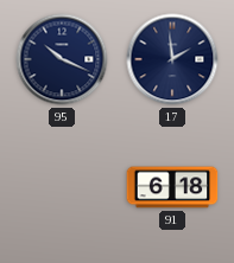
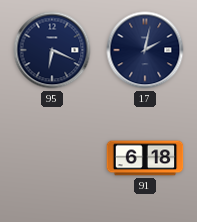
95: 10:19 -> 6:19 (52, 50)
17: 1:59 -> 2:02 (145, 50)
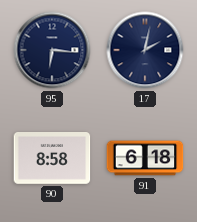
95: 6:19 -> 6:16 (52, 50)
90: none -> 8:58 (52, 159)
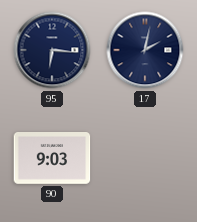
90: 8:58 -> 9:03 (52, 159)
91: 6:18 -> none (145, 158)
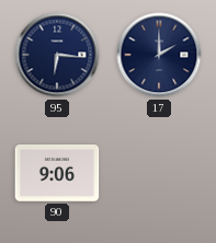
17: 2:02 -> 2:00 (159, 55)
90: 9:03 -> 9:06 (57, 174)
